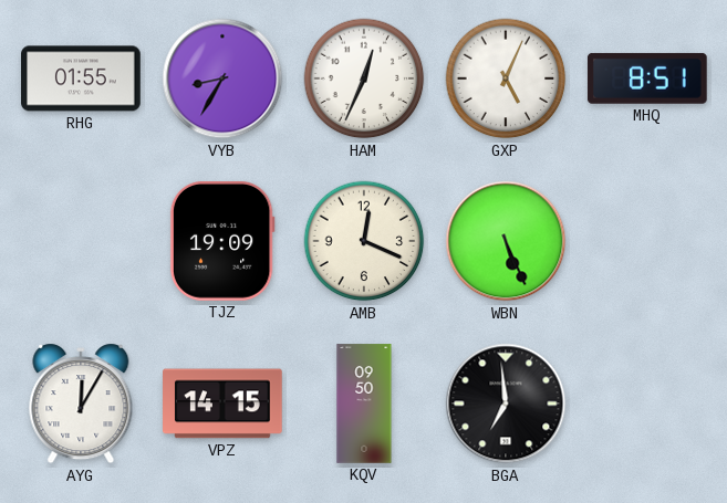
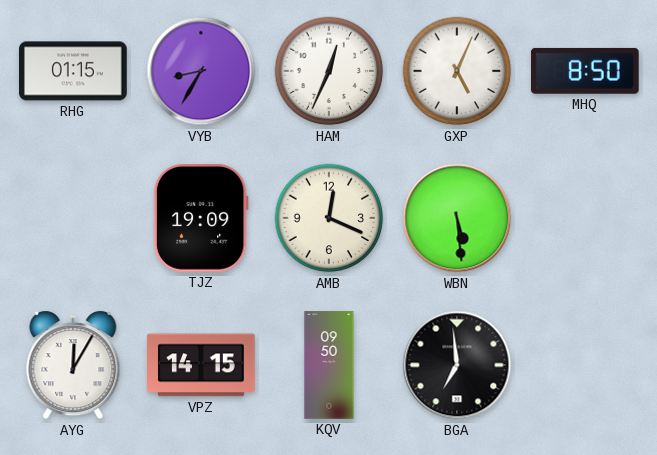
RHG: 01:55 -> 01:15 (73, 71)
MHQ: 8:51 -> 8:50 (585, 71)
WBN: 5:26 -> 5:29 (457, 218)
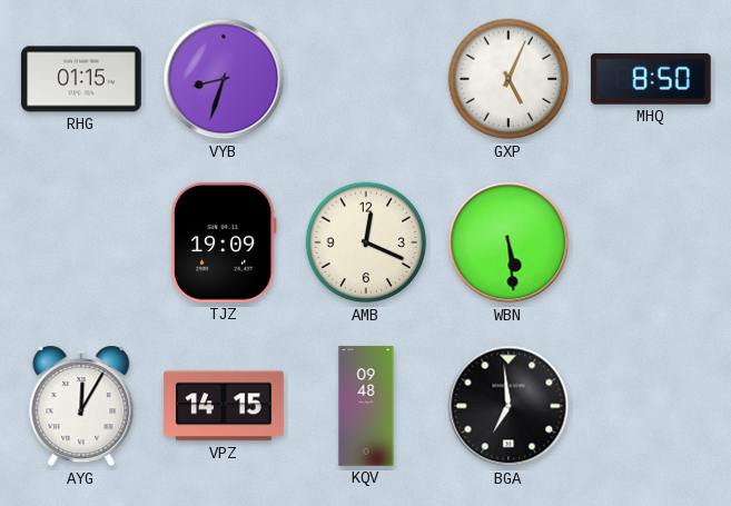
VYB: 8:35 -> 8:33 (224, 79)
HAM: 12:34 -> none (329, 71)
KQV: 09:50 -> 09:48 (366, 406)
